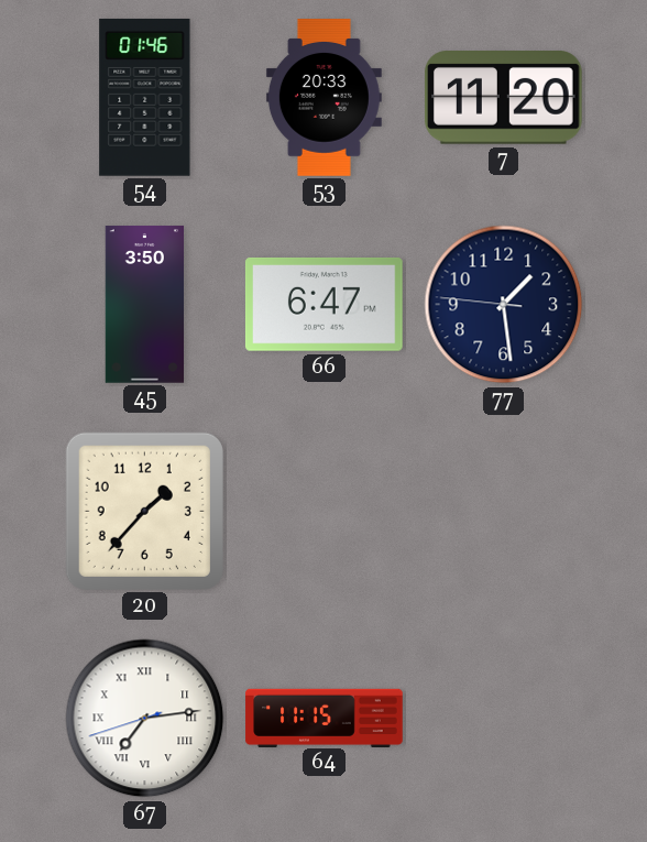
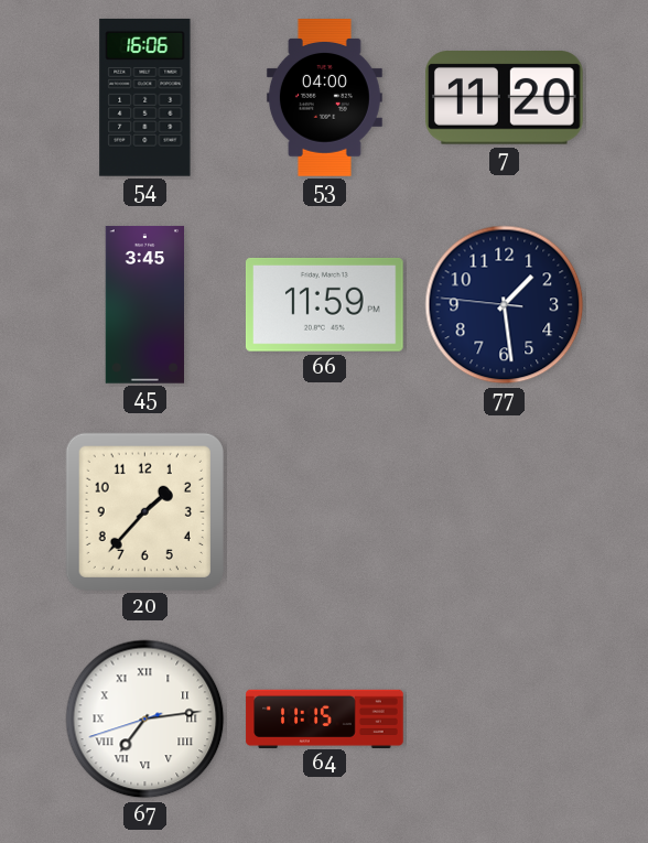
54: 01:46 -> 16:06 (145, 98)
53: 20:33 -> 04:00 (324, 98)
45: 3:50 -> 3:45 (144, 305)
66: 6:47 -> 11:59 (324, 304)
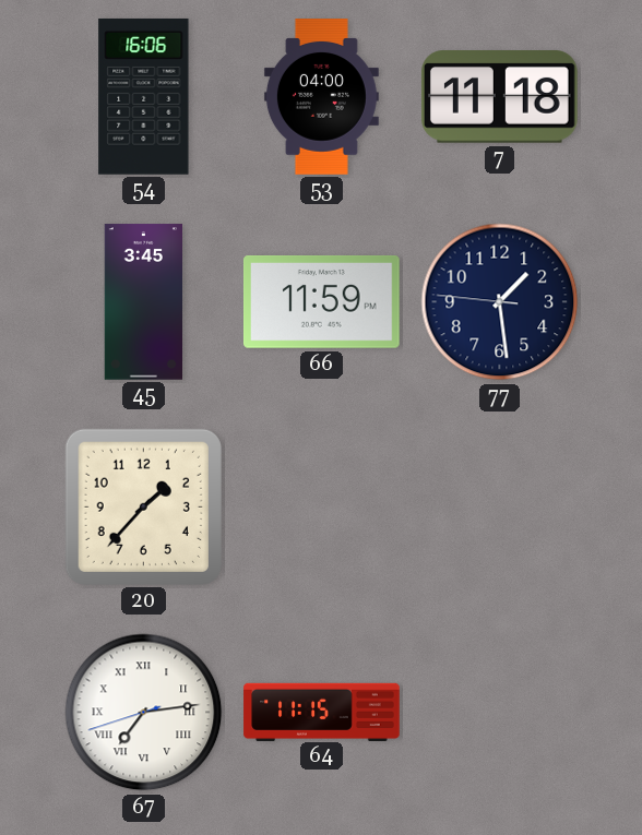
7: 11:20 -> 11:18 (499, 97)
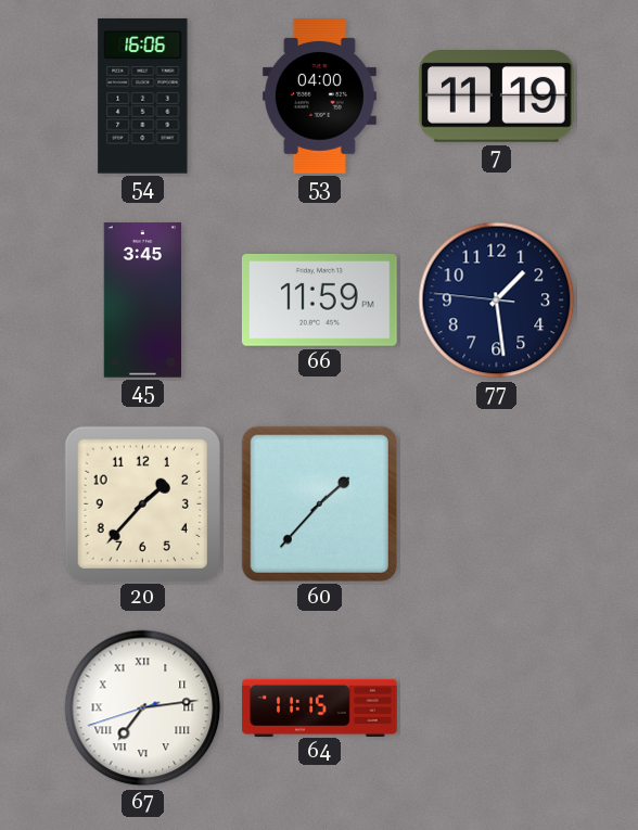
7: 11:18 -> 11:19 (496, 97)
60: none -> 1:37 (319, 503)
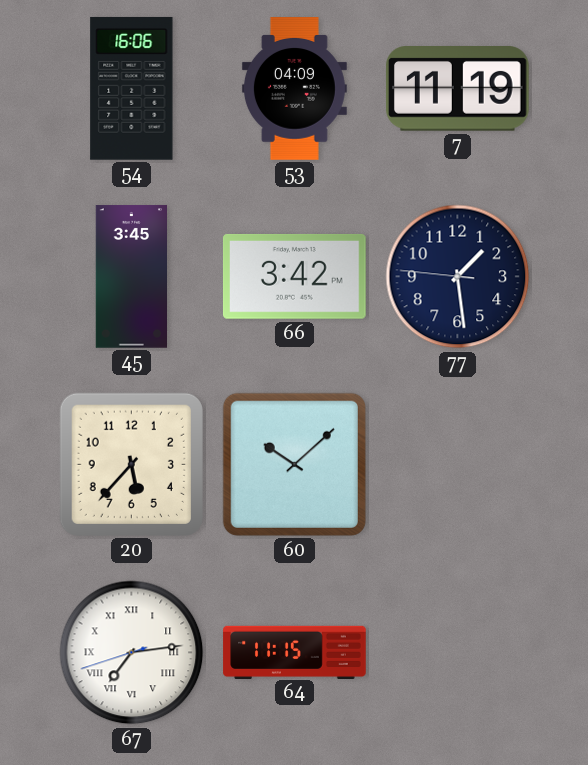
53: 04:00 -> 04:09 (294, 89)
66: 11:59 -> 3:42 (294, 276)
20: 1:37 -> 5:37 (131, 464)
60: 1:37 -> 10:08 (294, 464)
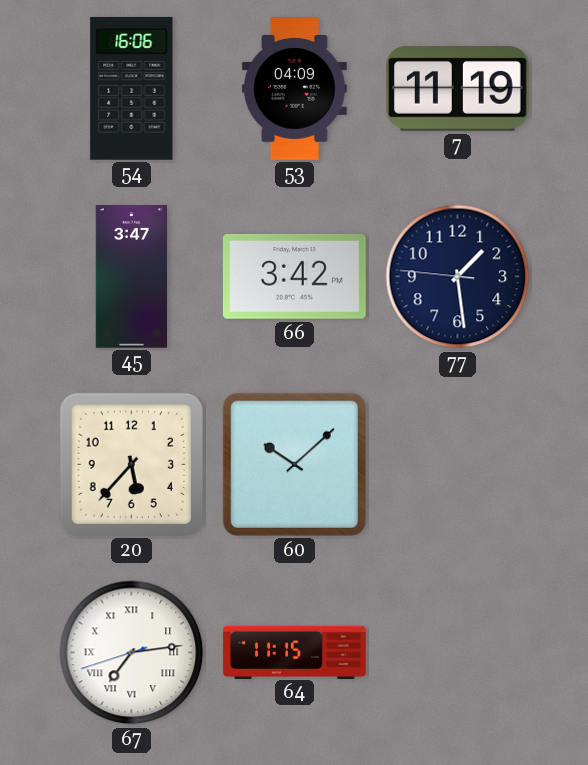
45: 3:45 -> 3:47 (131, 277)
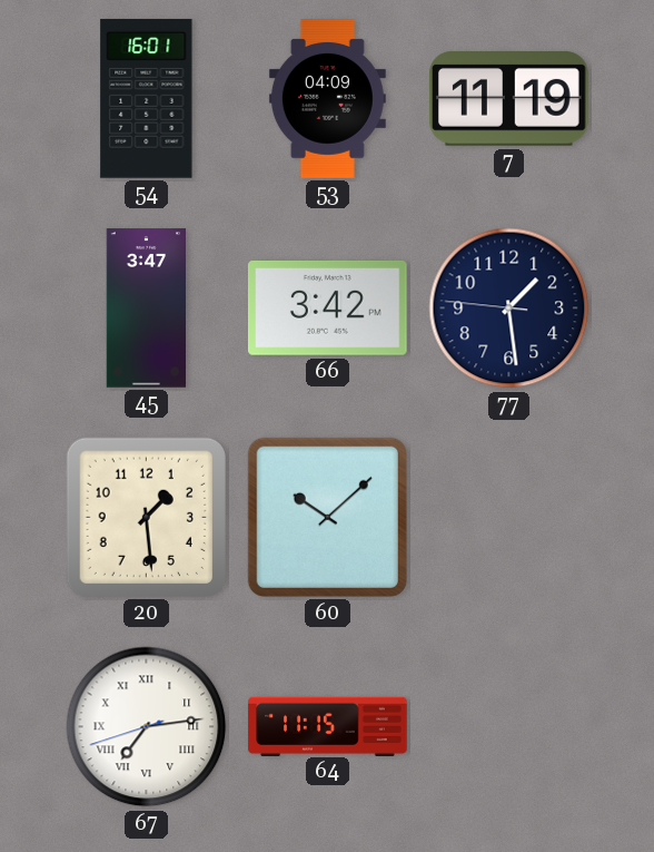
54: 16:06 -> 16:01 (147, 99)
20: 5:37 -> 1:29 (146, 517)
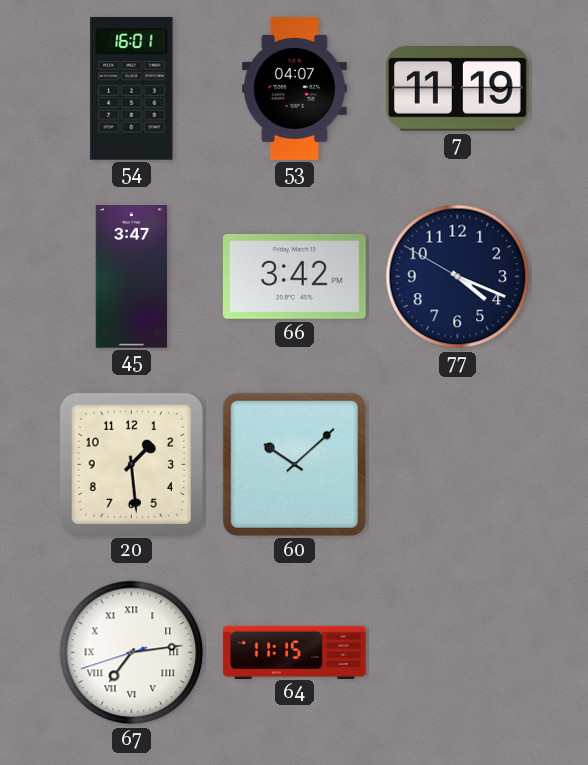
53: 04:09 -> 04:07 (294, 89)
77: 1:28 -> 4:18 (458, 277)
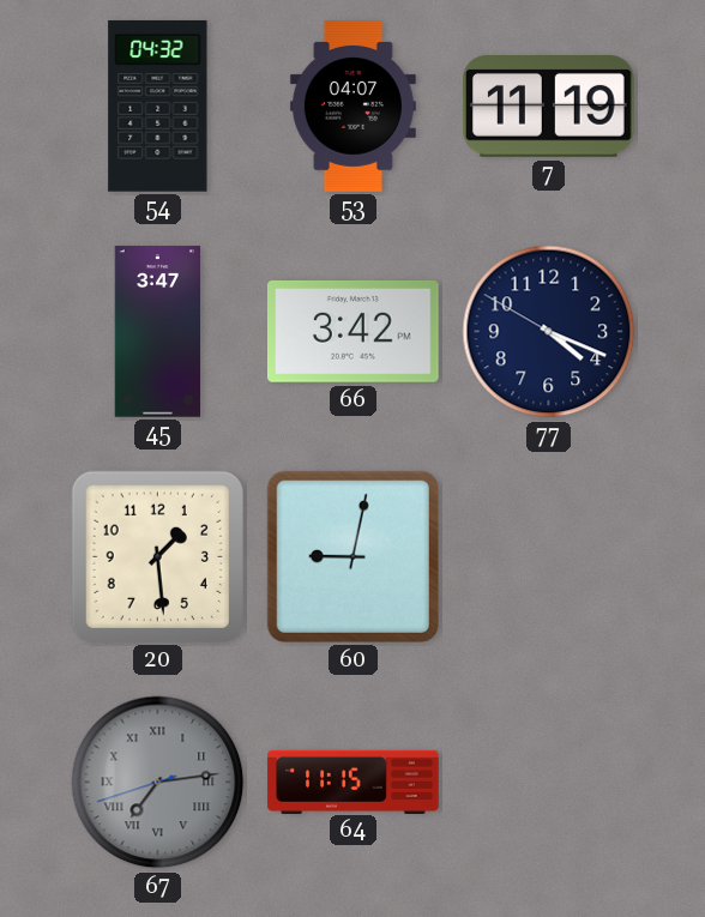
54: 16:01 -> 04:32 (158, 107)
60: 10:08 -> 9:02 (352, 556)
67 dial: white -> grey (158, 783)
